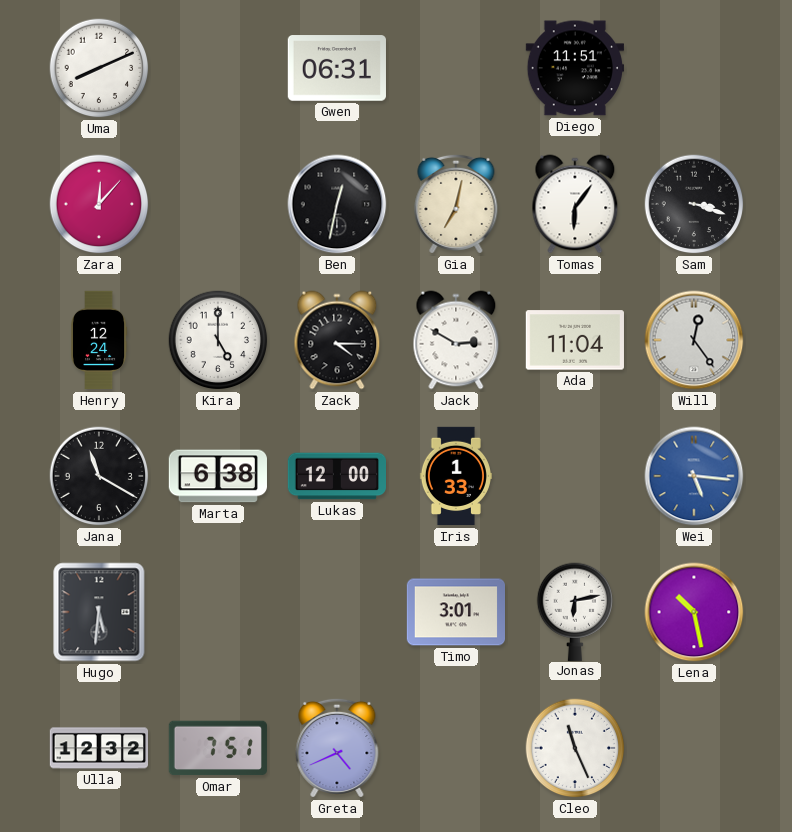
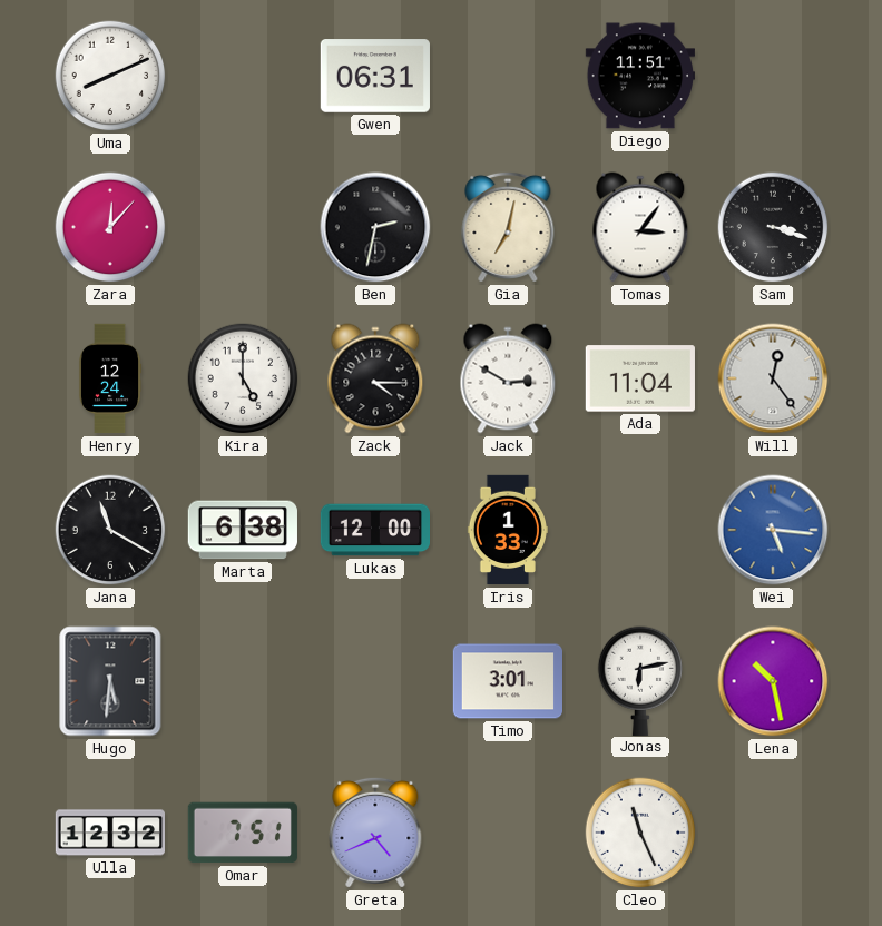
Ben: 12:32 -> 2:32 (375, 227)
Tomas: 6:06 -> 3:06 (640, 227)
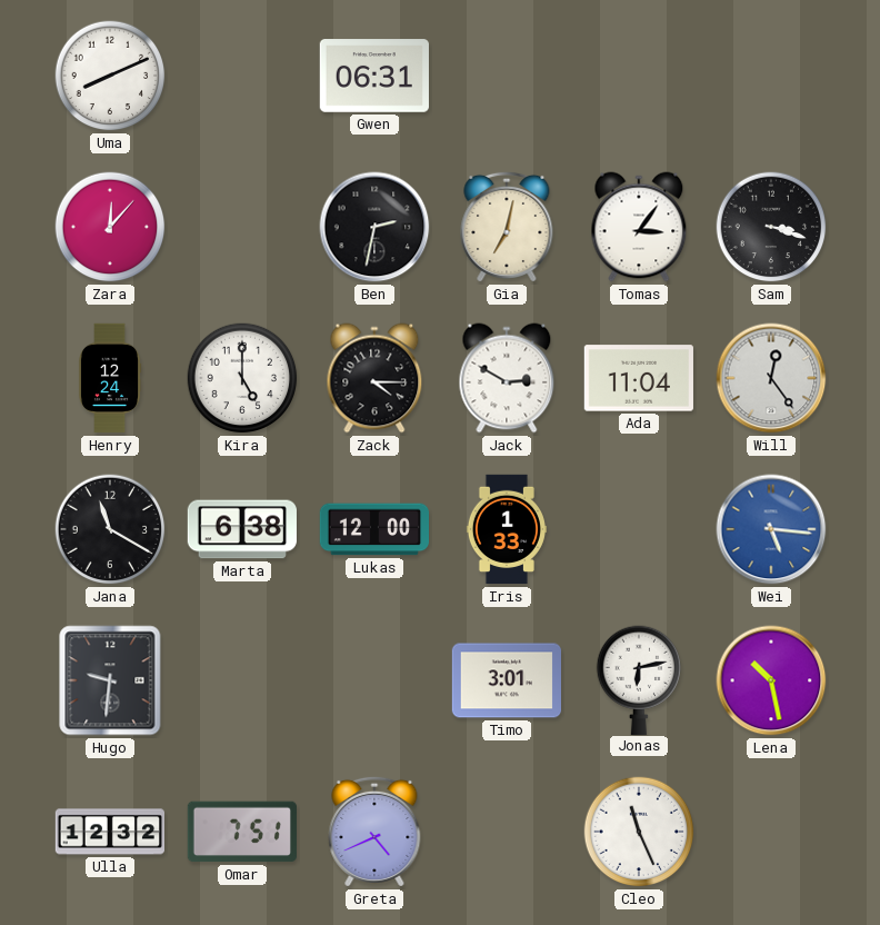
Diego: 11:51 -> none (639, 76)
Hugo: 5:31 -> 9:31 (110, 680)
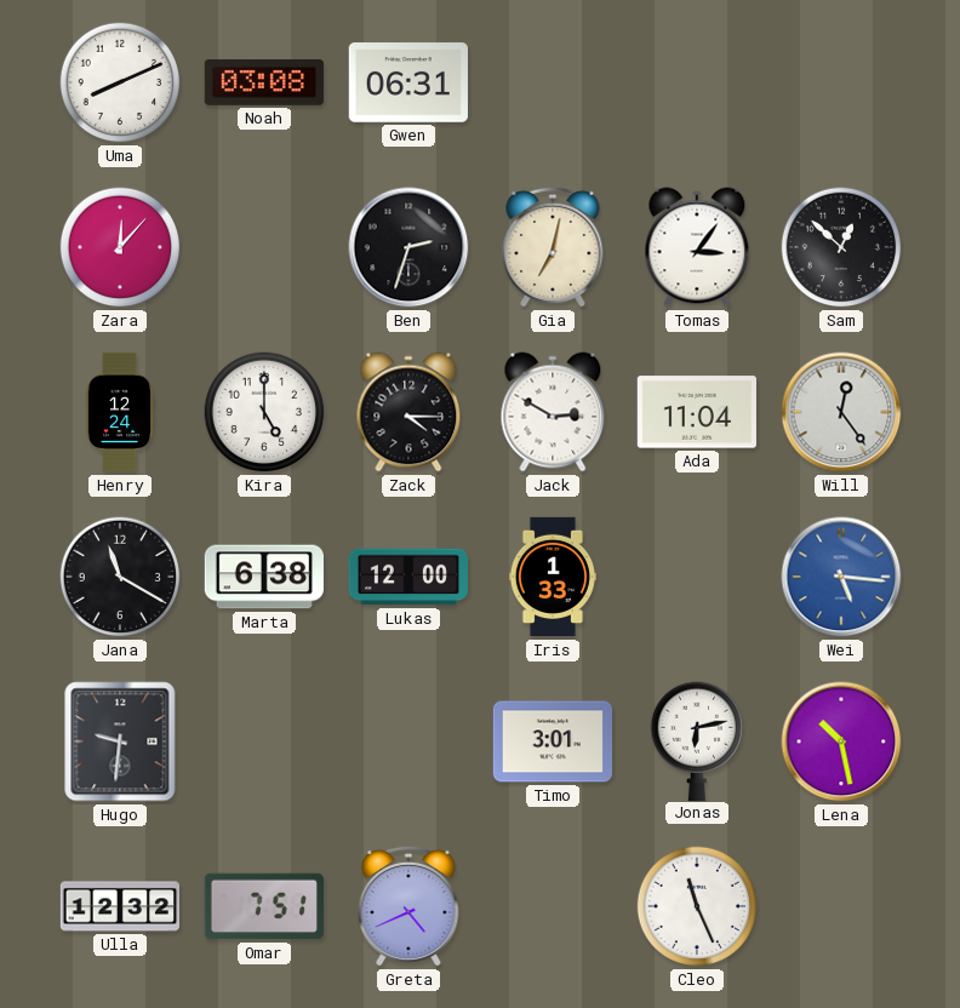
Noah: none -> 03:08 (264, 82)
Ben: 2:32 -> 2:33 (408, 247)
Sam: 3:18 -> 12:52 (841, 247)
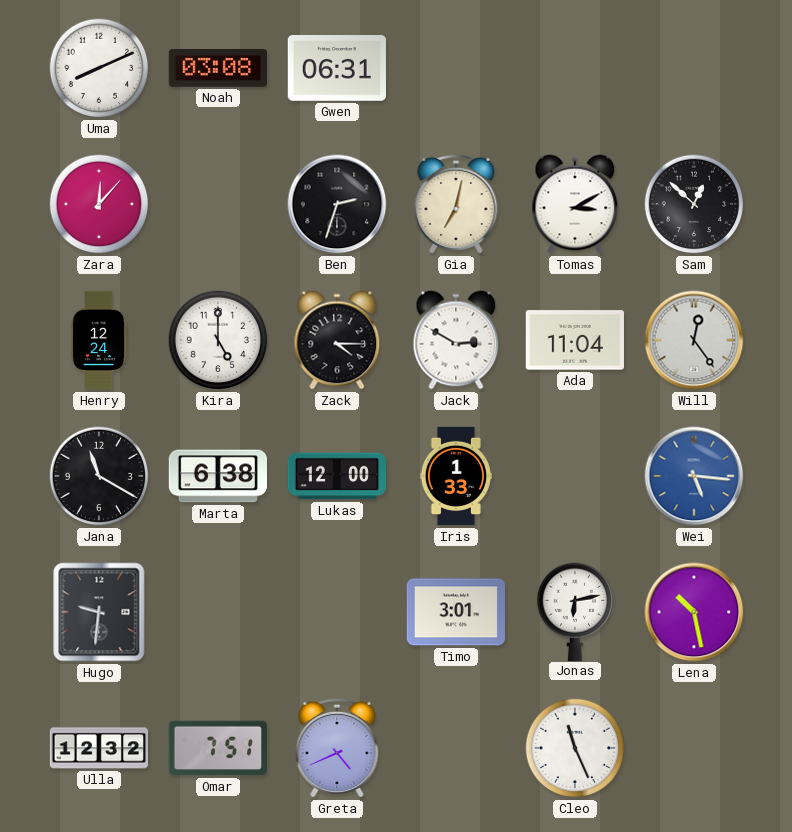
Tomas: 3:06 -> 3:10 (575, 204)
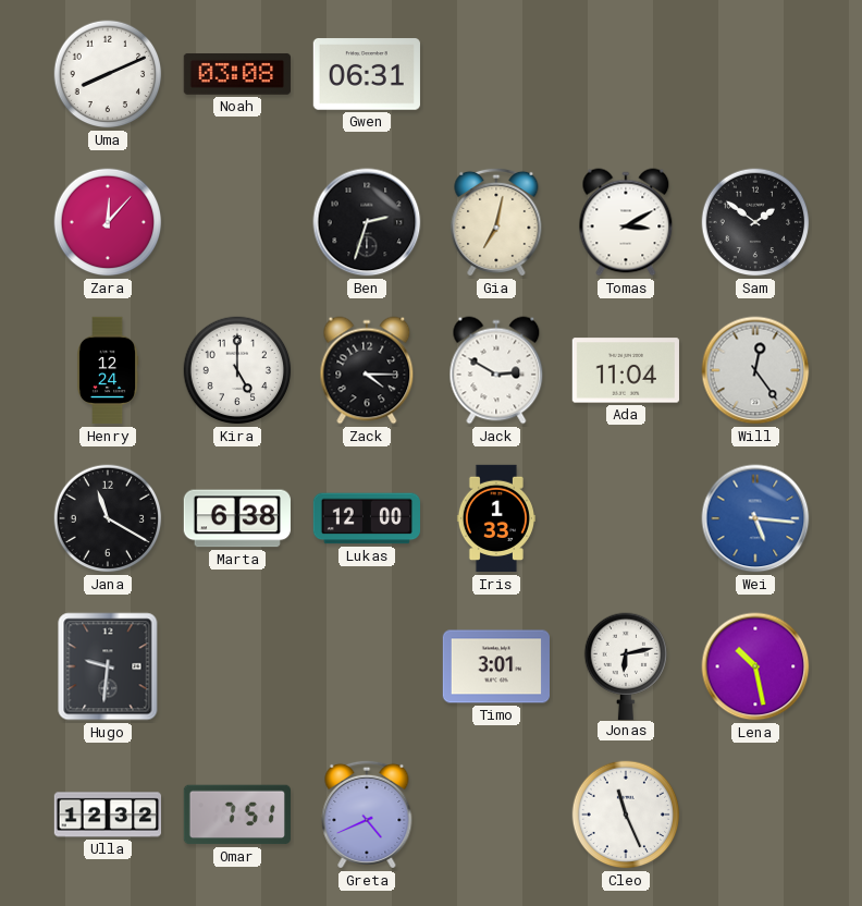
Sam: 12:52 -> 1:51 (755, 222)
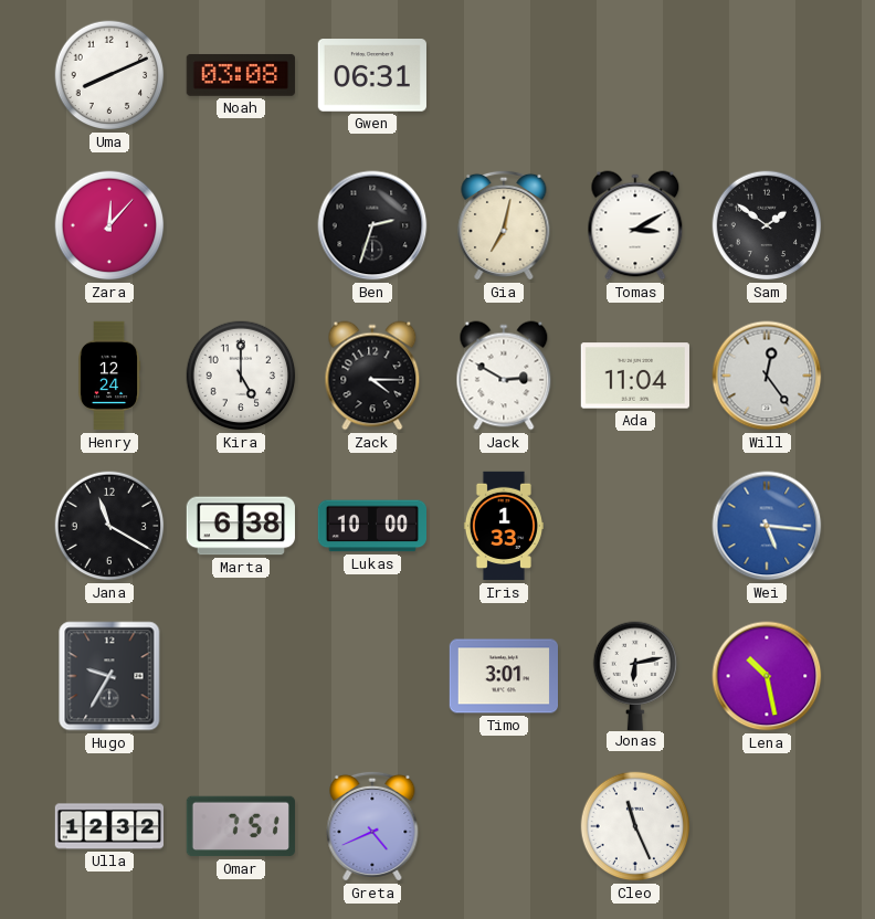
Lukas: 12:00 -> 10:00 (372, 526)
Hugo: 9:31 -> 9:35 (109, 676)
